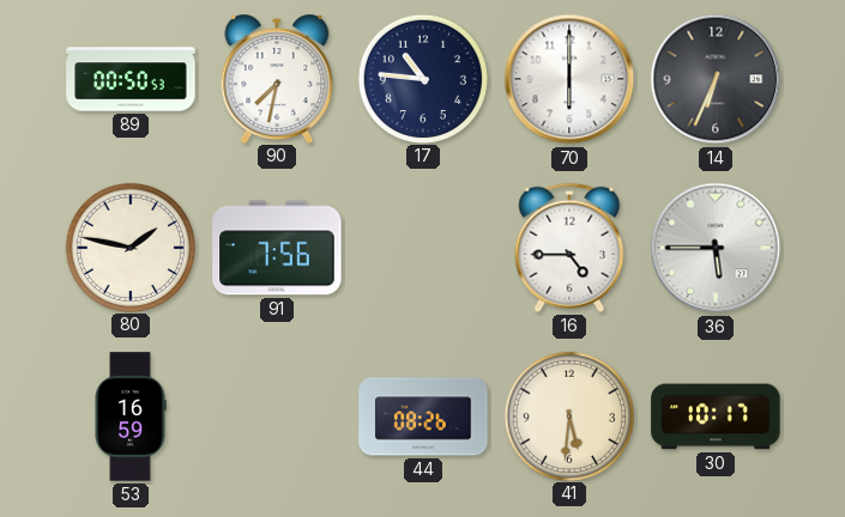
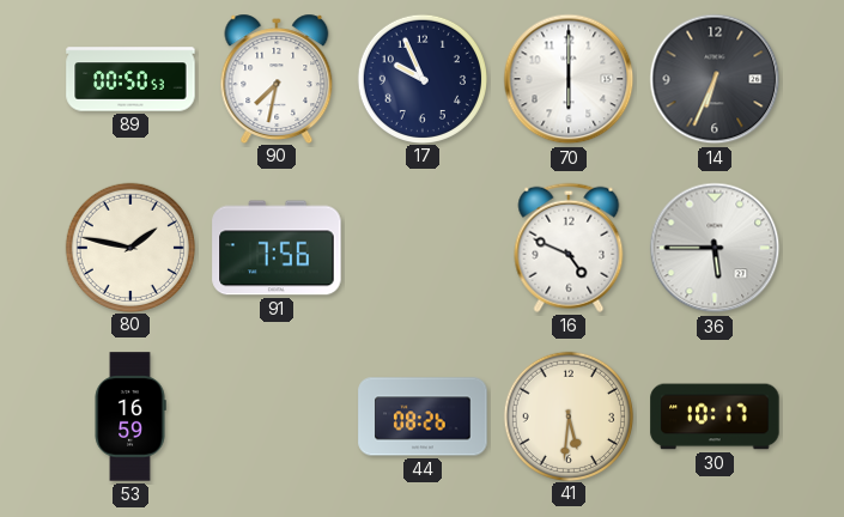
17: 10:46 -> 9:56 (421, 78)
16: 4:45 -> 4:49 (569, 248)
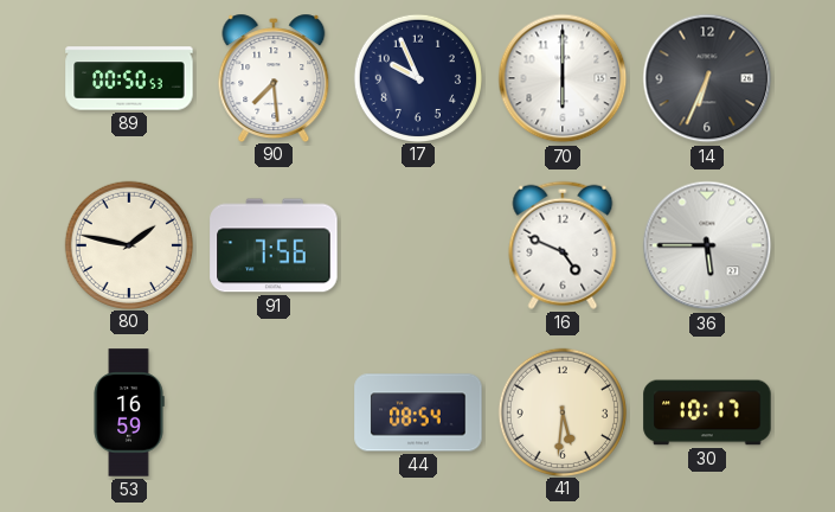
90: 7:32 -> 7:29 (274, 77)
44: 08:26 -> 08:54 (418, 412)
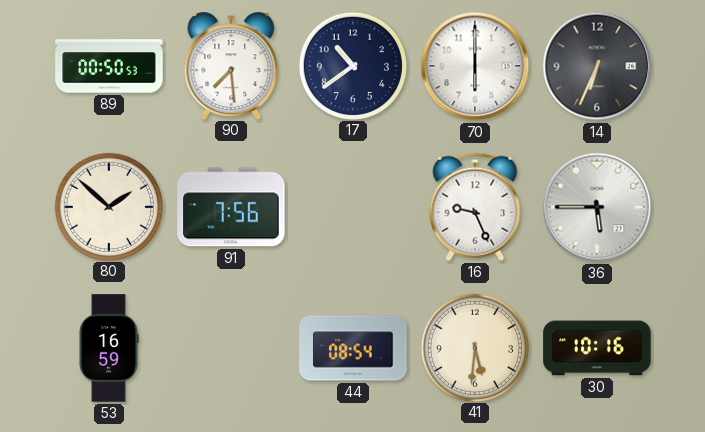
17: 9:56 -> 10:39 (352, 65)
80: 1:47 -> 1:52 (108, 206)
16: 4:49 -> 9:26 (475, 207)
30: 10:17 -> 10:16 (597, 348)
